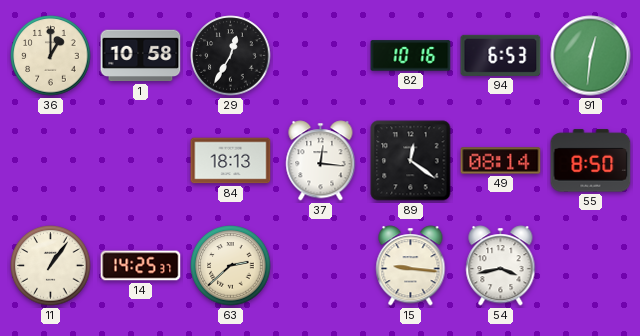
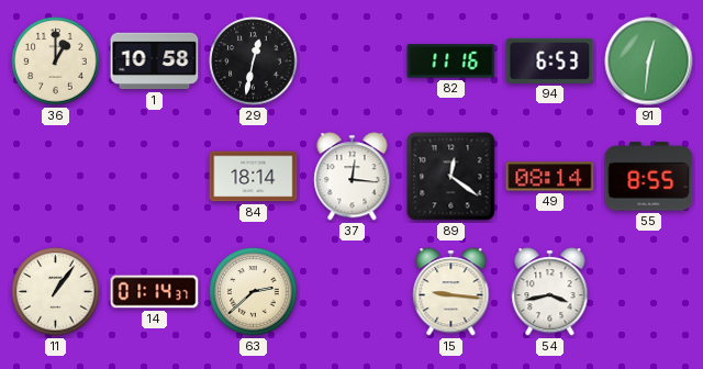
29: 12:35 -> 12:32 (254, 62)
82: 10:16 -> 11:16 (451, 62)
84: 18:13 -> 18:14 (254, 177)
55: 8:50 -> 8:55 (649, 177)
14: 14:25 -> 01:14 (155, 292)
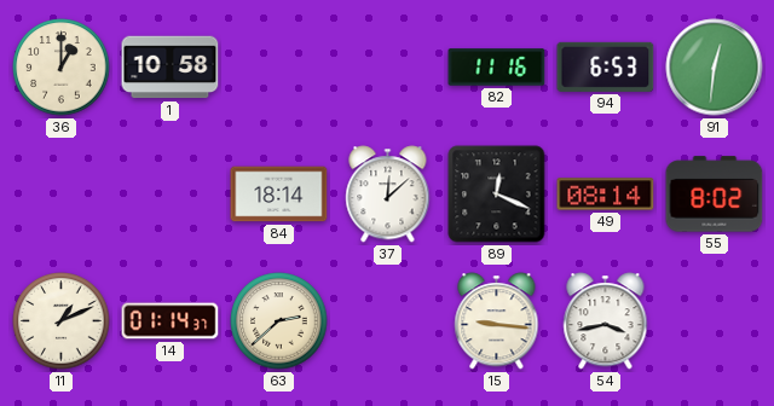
29: 12:32 -> none (254, 62)
37: 12:16 -> 12:08 (388, 195)
89: 12:21 -> 12:19 (497, 195)
55: 8:55 -> 8:02 (715, 195)
11: 1:06 -> 1:11 (62, 321)
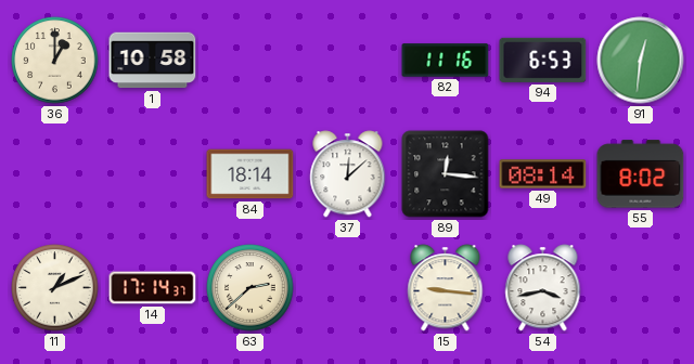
89: 12:19 -> 12:16 (446, 174)
14: 01:14 -> 17:14 (153, 288)
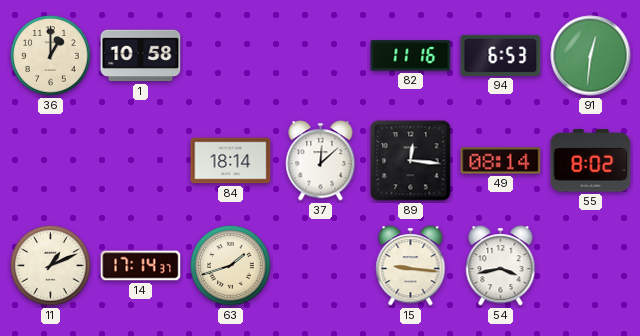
63: 2:38 -> 1:42 (231, 266)
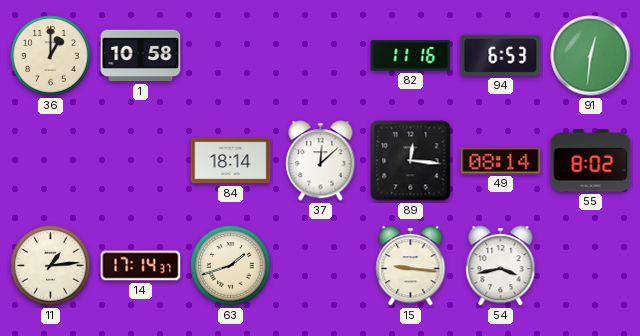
11: 1:11 -> 1:14 (51, 266)
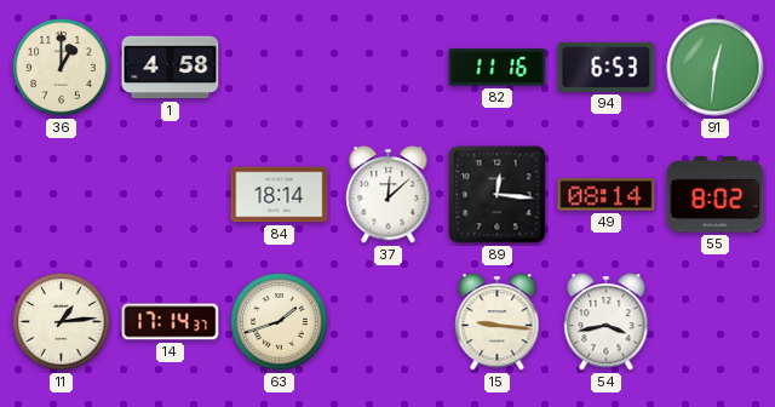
1: 10:58 -> 4:58 (171, 68)
